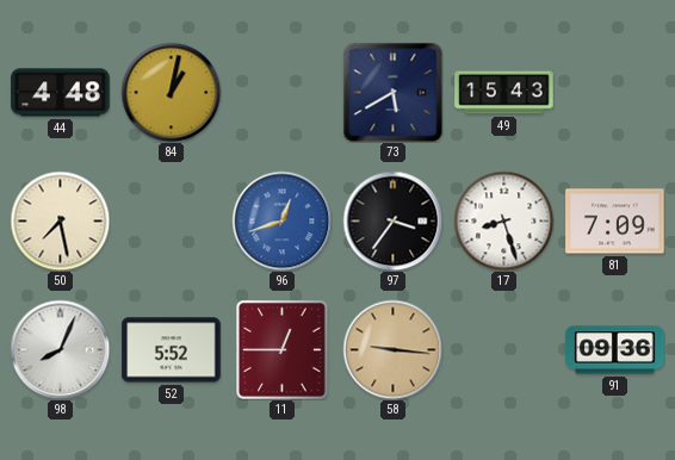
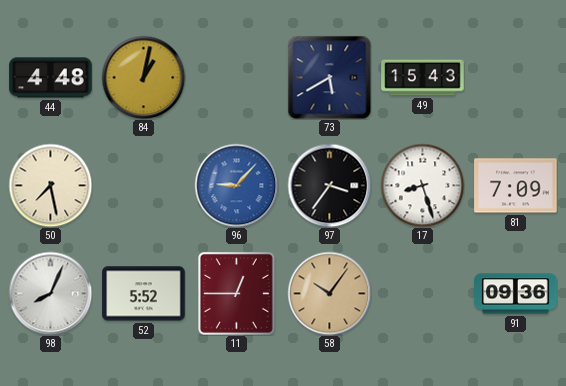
96: 12:42 -> 9:07 (236, 185)
58: 9:16 -> 10:06 (329, 293)
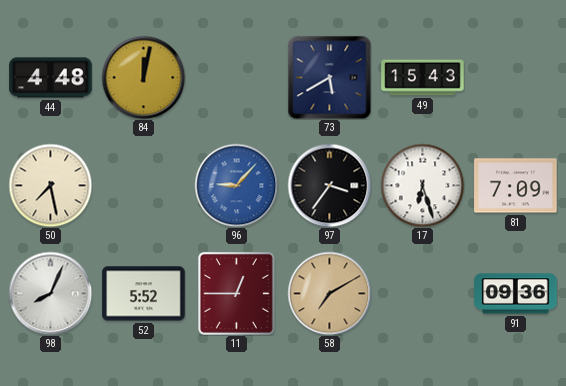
84: 1:02 -> 12:02 (143, 77)
17: 8:27 -> 6:27 (422, 185)
58: 10:06 -> 7:10 (329, 293)
